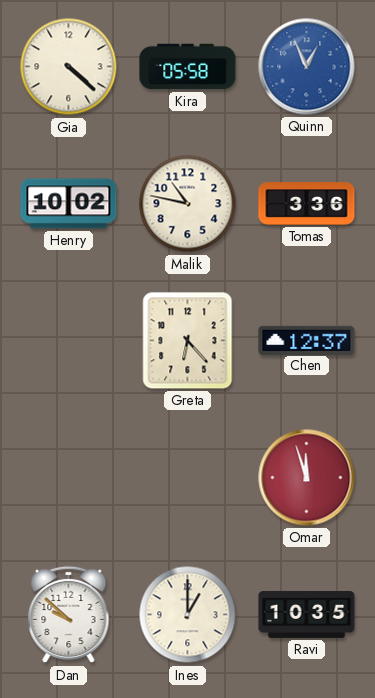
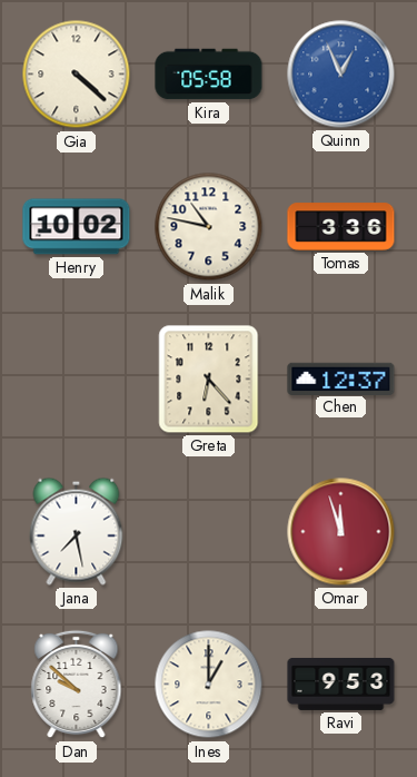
Jana: none -> 7:28 (77, 531)
Ravi: 10:35 -> 9:53 (341, 683)
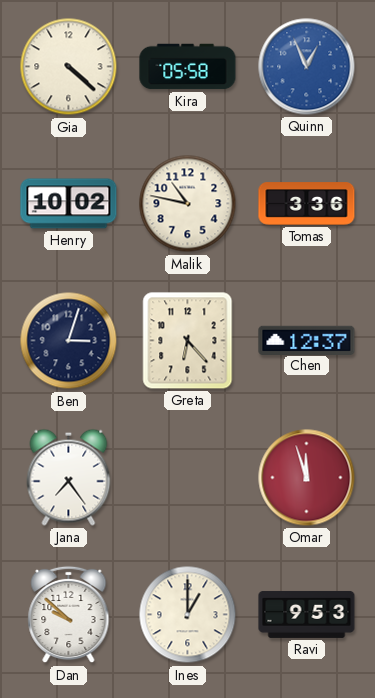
Ben: none -> 3:03 (69, 341)
Jana: 7:28 -> 7:24 (69, 477)
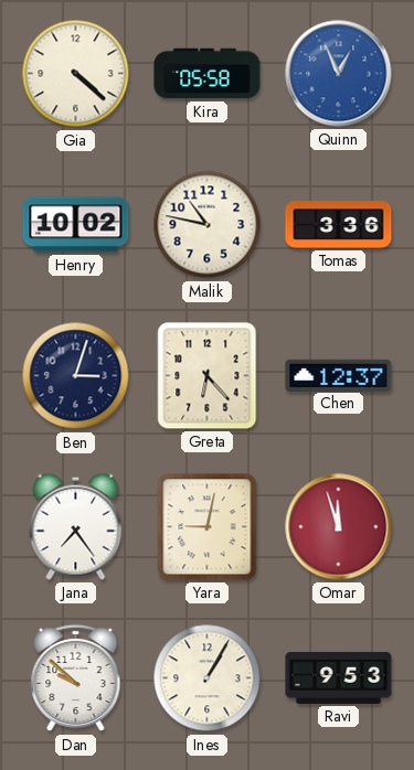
Yara: none -> 9:02 (208, 527)
Ines: 1:00 -> 1:05 (208, 678)
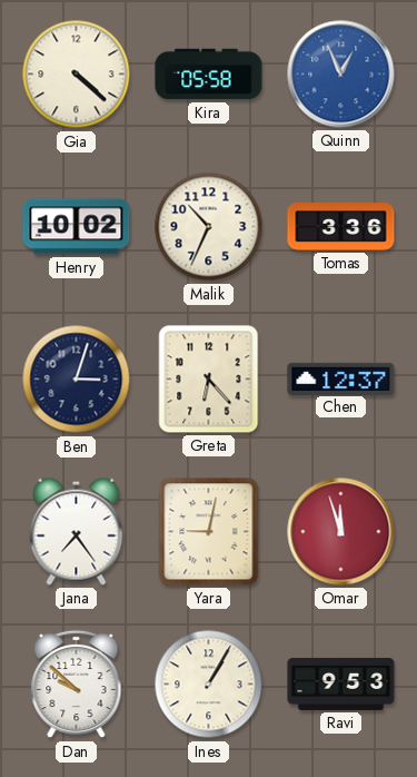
Malik: 10:47 -> 10:34 (209, 227)
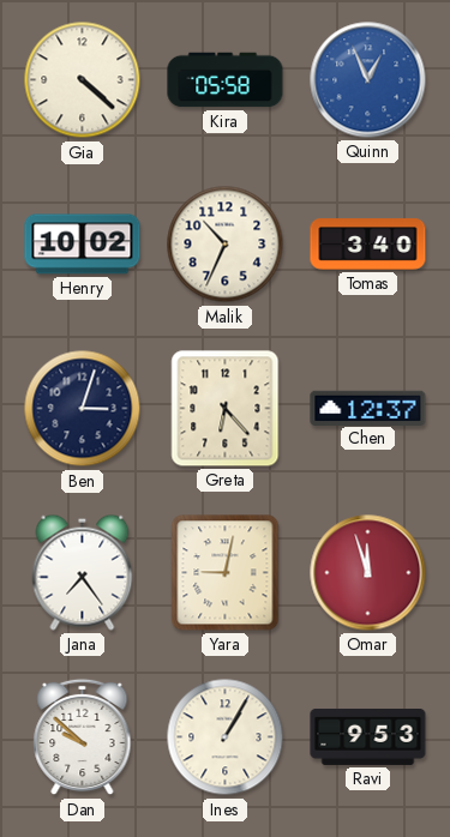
Tomas: 3:36 -> 3:40 (368, 245)
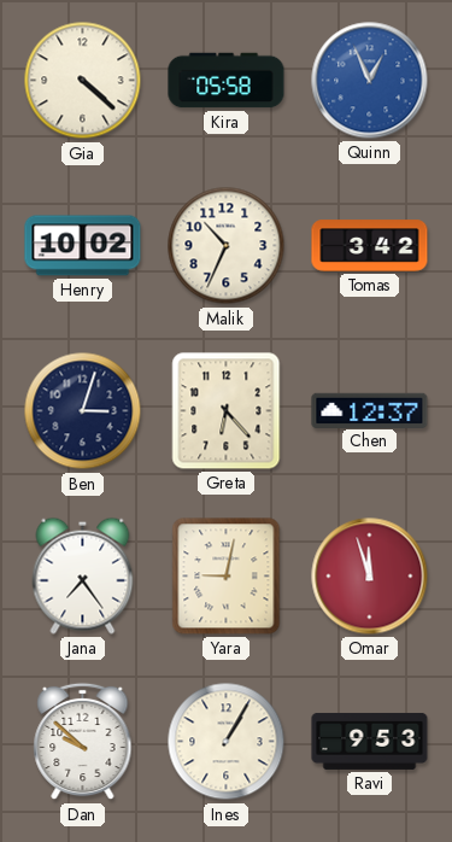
Tomas: 3:40 -> 3:42 (370, 246)
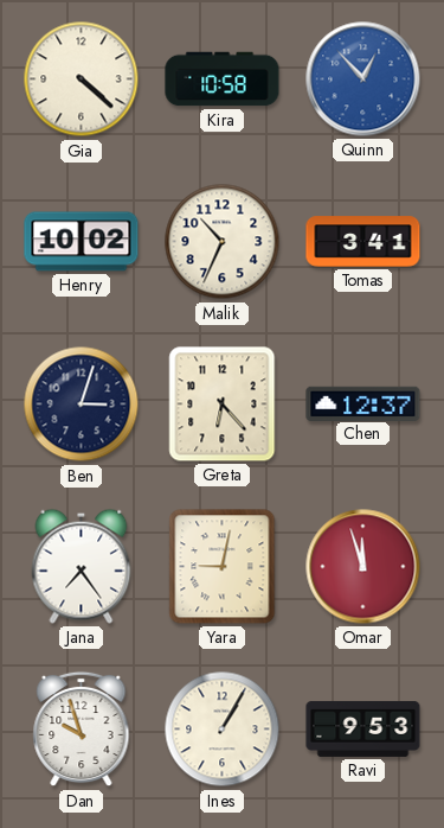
Kira: 05:58 -> 10:58 (223, 79)
Quinn: 12:56 -> 12:53 (363, 79)
Tomas: 3:42 -> 3:41 (363, 242)
Dan: 9:52 -> 9:57 (82, 730)
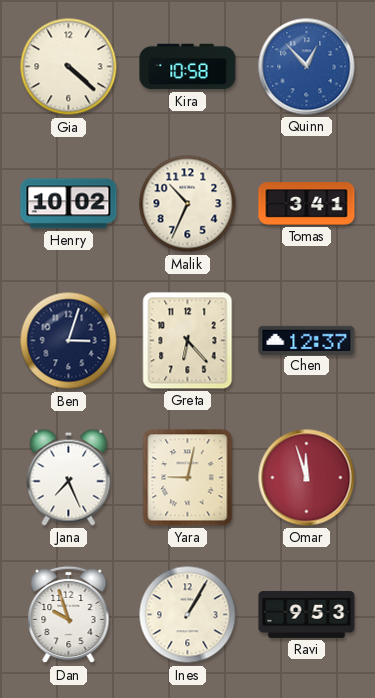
Jana: 7:24 -> 7:26 (69, 477)
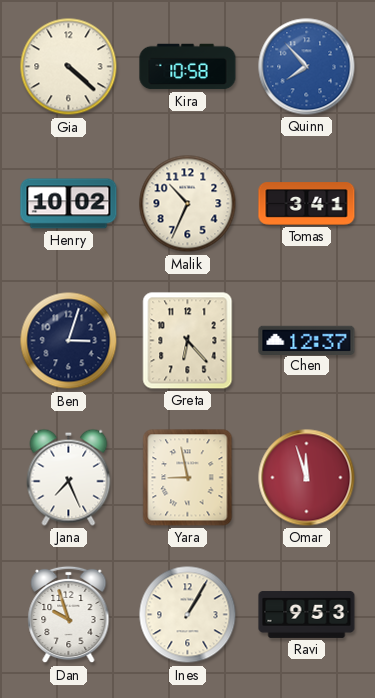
Quinn: 12:53 -> 7:53 (307, 67)
Yara: 9:02 -> 8:58 (188, 478)
